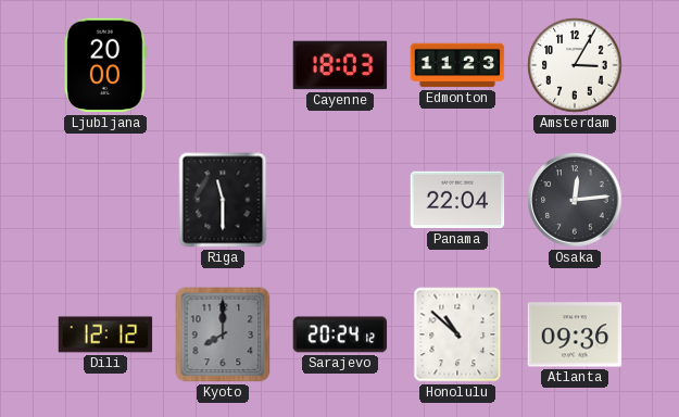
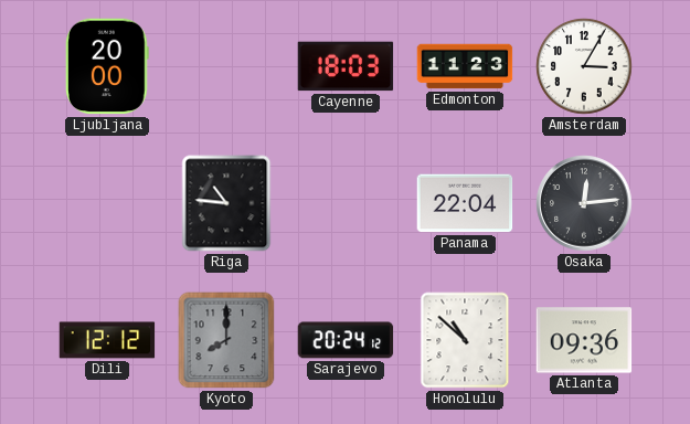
Riga: 11:30 -> 10:46 (226, 203)
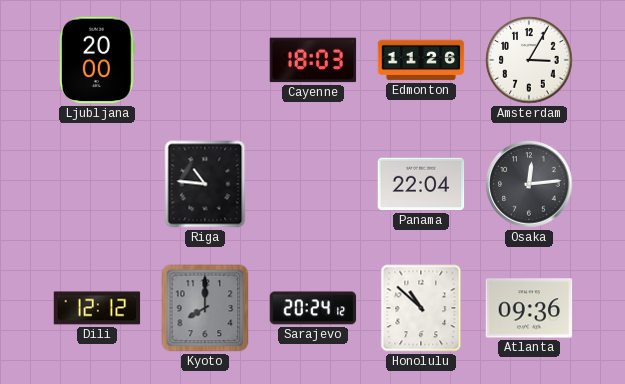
Edmonton: 11:23 -> 11:26 (421, 60)
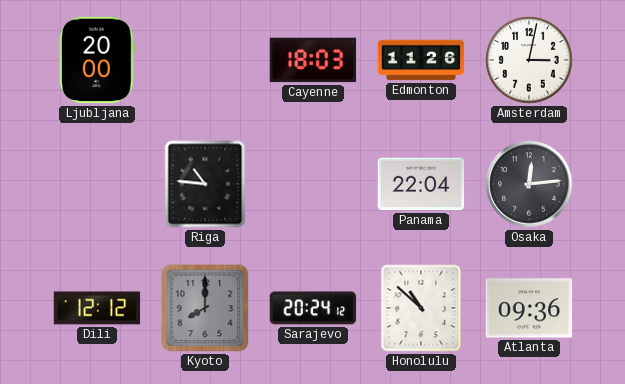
Amsterdam: 3:05 -> 3:02 (529, 60)
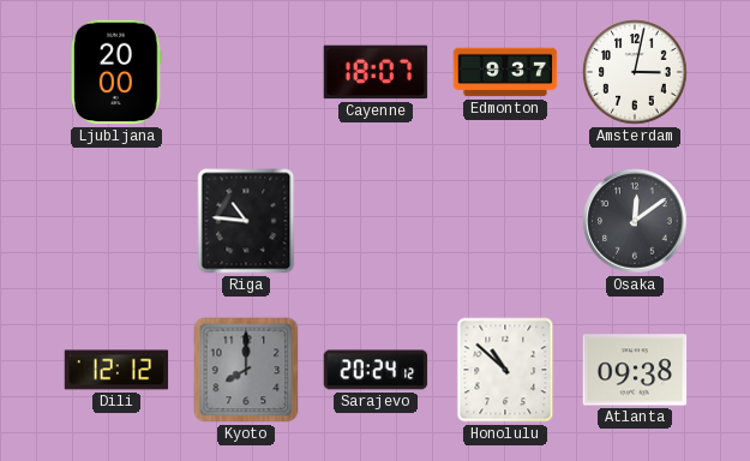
Cayenne: 18:03 -> 18:07 (376, 72)
Edmonton: 11:26 -> 9:37 (505, 72)
Panama: 22:04 -> none (421, 184)
Osaka: 12:14 -> 12:09 (635, 221)
Atlanta: 09:36 -> 09:38 (635, 370)
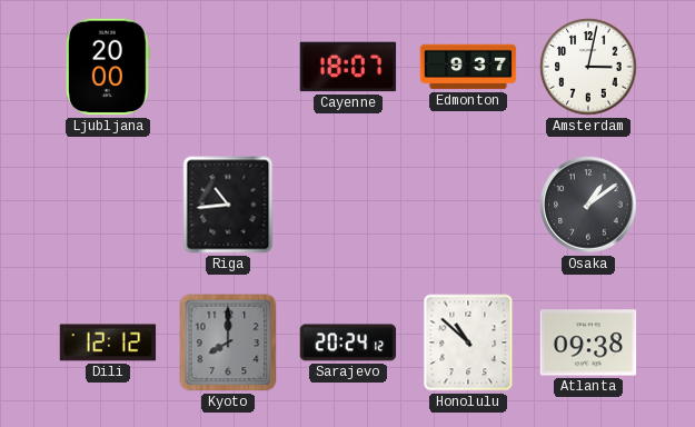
Riga: 10:46 -> 10:44 (228, 205)
Osaka: 12:09 -> 1:09 (588, 205)
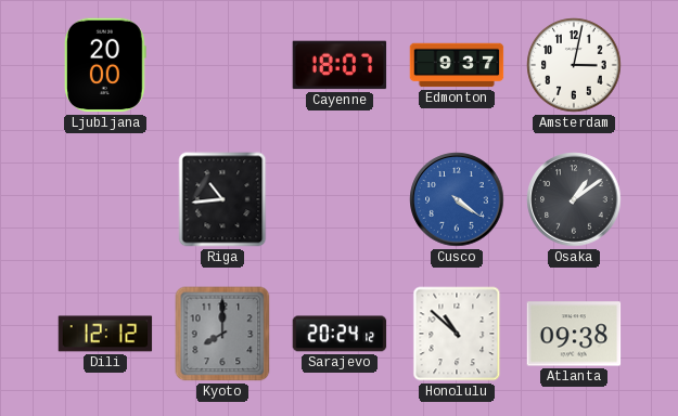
Cusco: none -> 4:21 (457, 199)
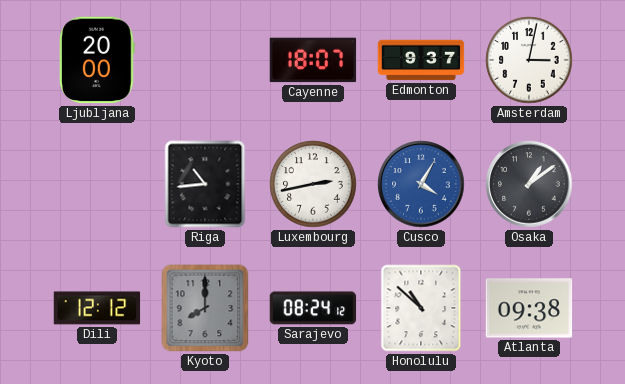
Luxembourg: none -> 2:43 (313, 184)
Cusco: 4:21 -> 4:05 (421, 184)
Sarajevo: 20:24 -> 08:24 (313, 308)
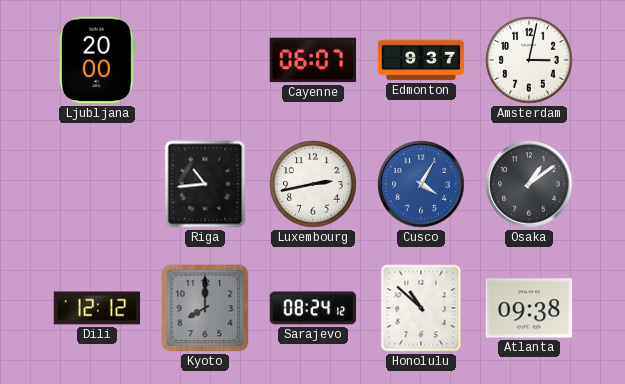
Cayenne: 18:07 -> 06:07 (313, 60)
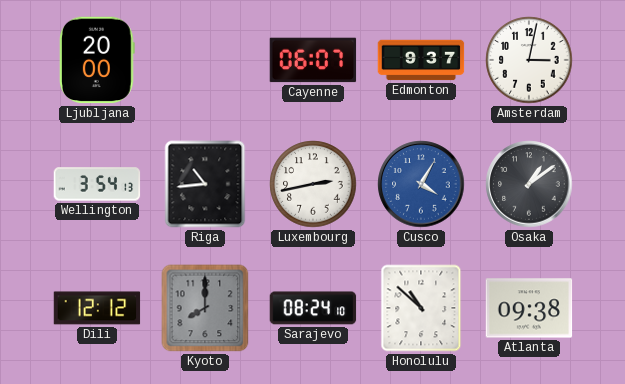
Wellington: none -> 3:54 (97, 184)
Sarajevo: 08:24:12 -> 08:24:10 (313, 308)
